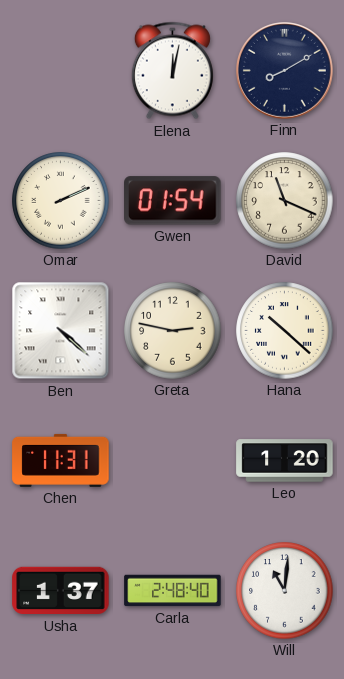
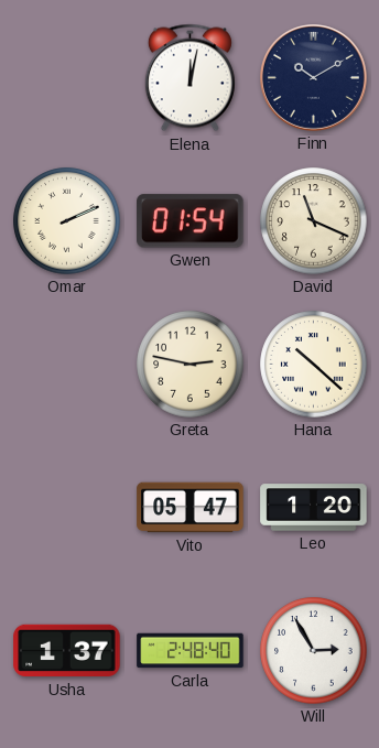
Finn: 8:10 -> 10:10 (314, 78)
Ben: 4:22 -> none (61, 331)
Chen: 11:31 -> none (61, 460)
Vito: none -> 05:47 (191, 508)
Will: 11:01 -> 2:55 (314, 651)
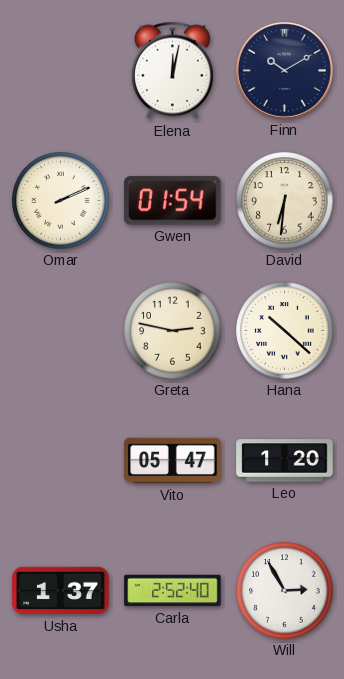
David: 11:19 -> 6:31 (285, 201)
Carla: 2:48 -> 2:52 (173, 591)
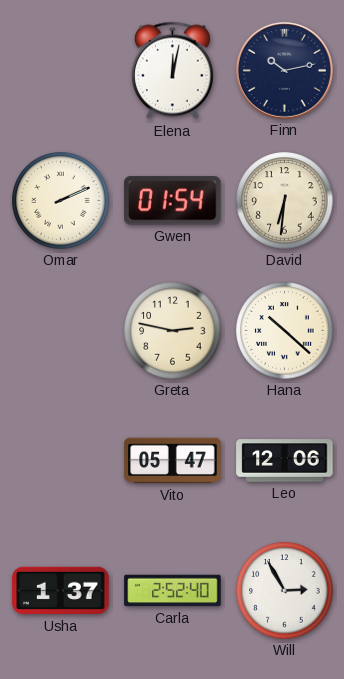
Finn: 10:10 -> 10:13 (285, 71)
Leo: 1:20 -> 12:06 (285, 461)
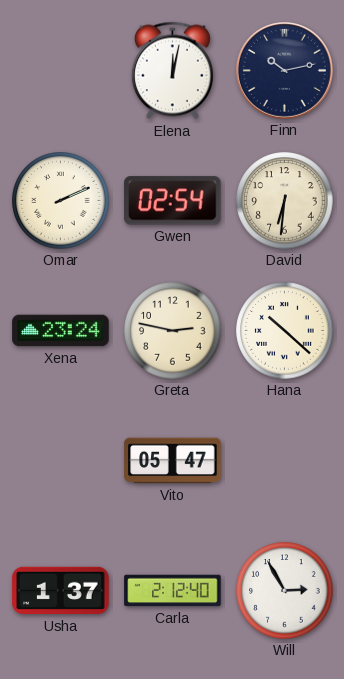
Gwen: 01:54 -> 02:54 (173, 201)
Xena: none -> 23:24 (61, 331)
Leo: 12:06 -> none (285, 461)
Carla: 2:52 -> 2:12 (173, 591)
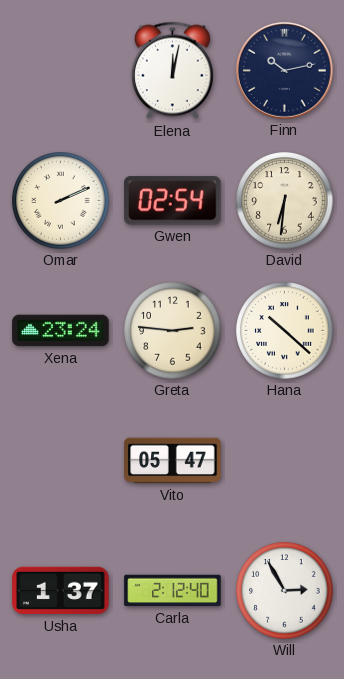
Greta: 2:47 -> 2:46 (173, 331)
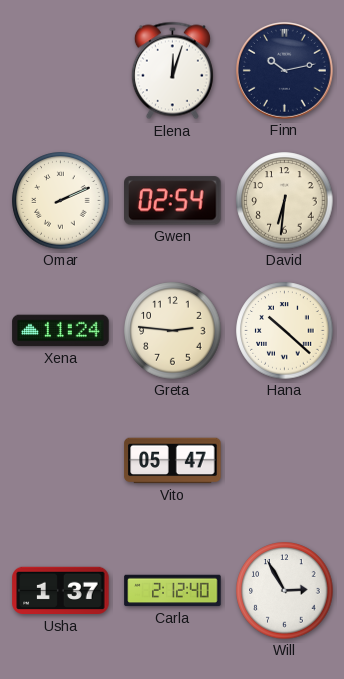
Elena: 12:02 -> 12:03 (172, 71)
Xena: 23:24 -> 11:24 (61, 331)
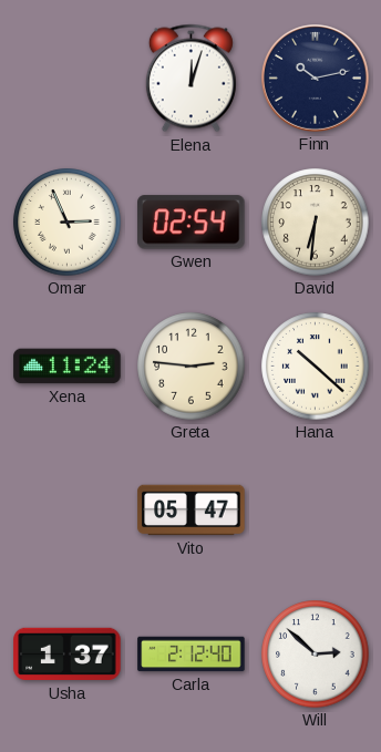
Omar: 2:11 -> 2:56 (68, 223)
Will: 2:55 -> 2:52 (316, 655)
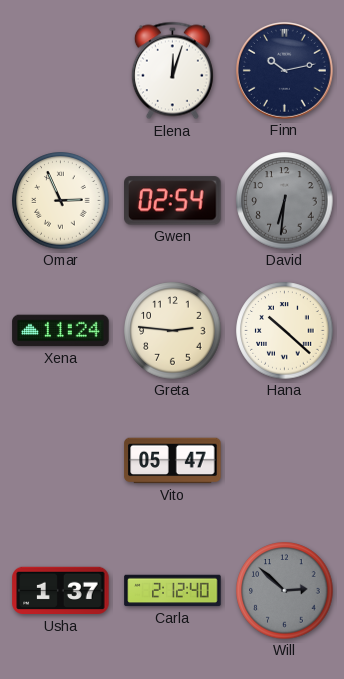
David dial: cream -> grey (285, 201)
Will dial: white -> grey (285, 591)
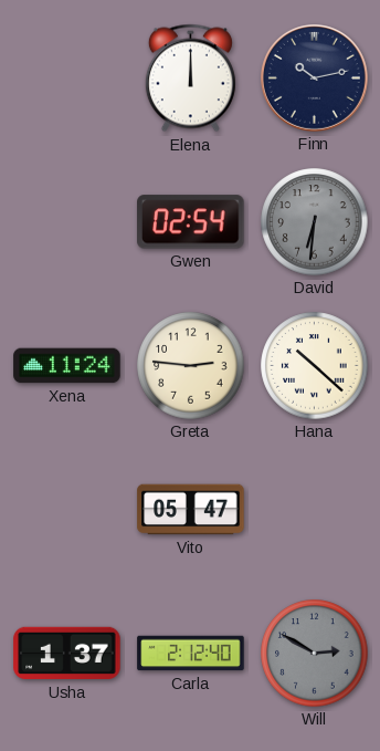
Elena: 12:03 -> 12:00 (190, 79)
Omar: 2:56 -> none (61, 201)
Will: 2:52 -> 2:50 (315, 654)
